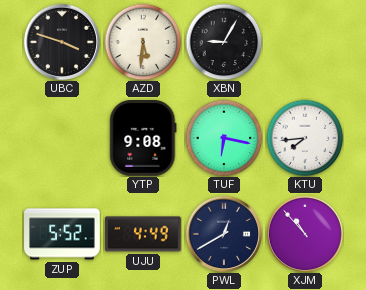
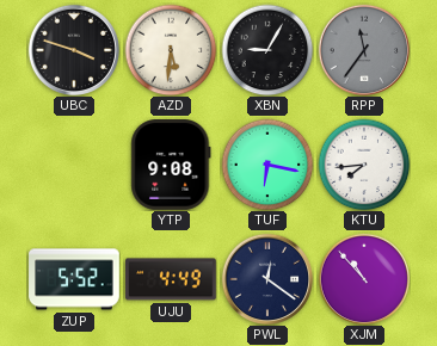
RPP: none -> 11:36 (363, 49)
PWL: 12:40 -> 12:21 (266, 278)
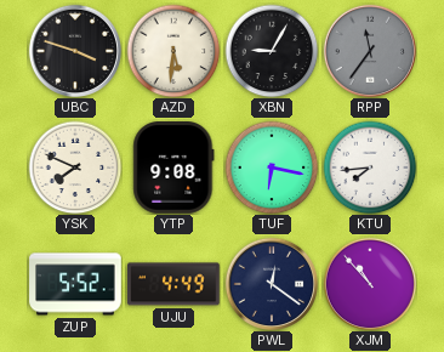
YSK: none -> 7:49 (75, 168)
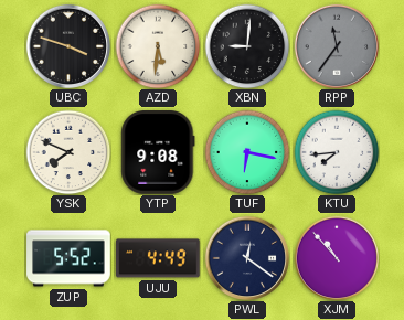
XBN: 9:05 -> 9:01 (247, 46)
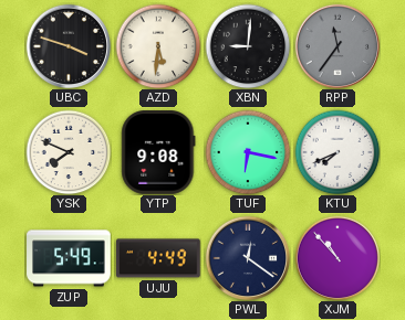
KTU: 7:44 -> 7:41 (337, 152)
ZUP: 5:52 -> 5:49 (69, 258)
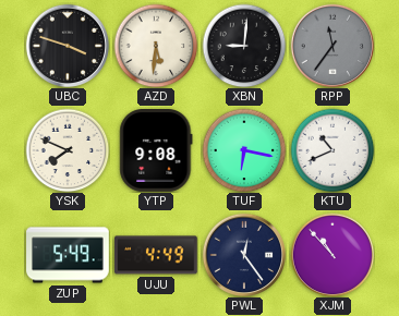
KTU: 7:41 -> 10:41 (332, 150)
PWL: 12:21 -> 12:24 (243, 254)
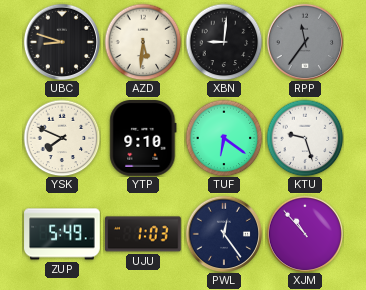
UBC: 3:48 -> 8:48 (61, 41)
YTP: 9:08 -> 9:10 (143, 139)
TUF: 6:17 -> 6:21 (224, 138)
KTU: 10:41 -> 9:27 (305, 138)
UJU: 4:49 -> 1:03 (143, 234)
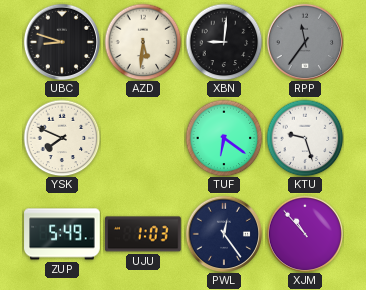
YTP: 9:10 -> none (143, 139)
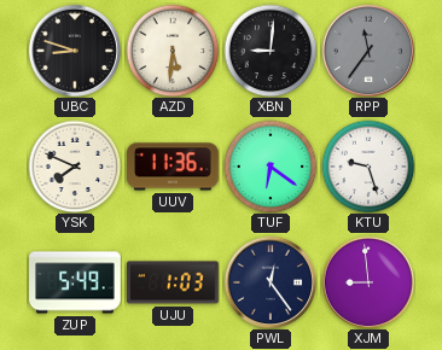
UUV: none -> 11:36 (173, 167)
XJM: 10:53 -> 8:59 (367, 281)
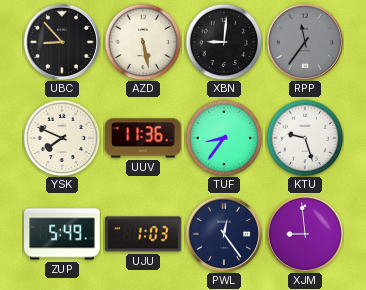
UBC: 8:48 -> 8:53 (61, 41)
AZD: 5:31 -> 5:28 (143, 42)
TUF: 6:21 -> 8:36 (224, 138)
